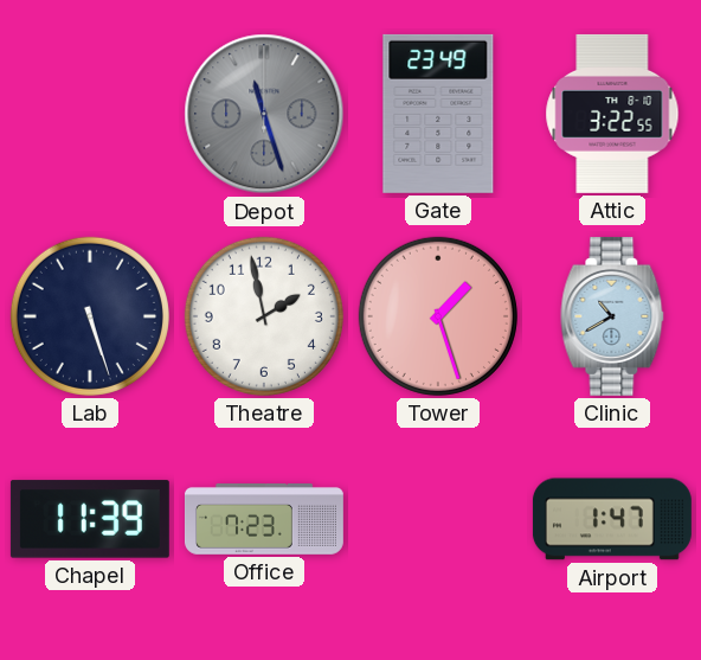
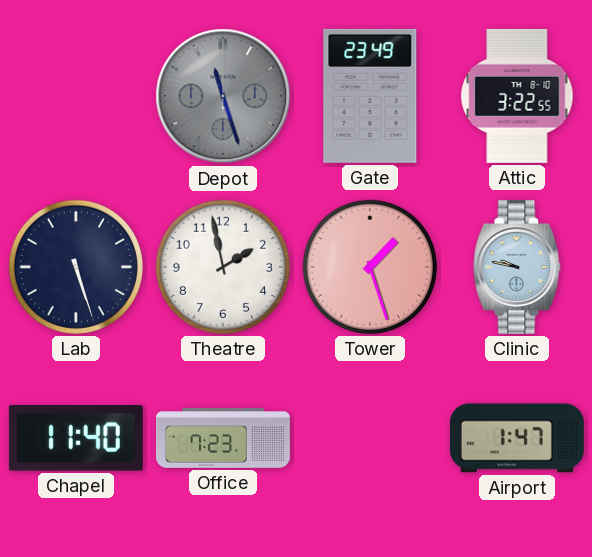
Clinic: 10:40 -> 9:47 (517, 267)
Chapel: 11:39 -> 11:40 (76, 438)
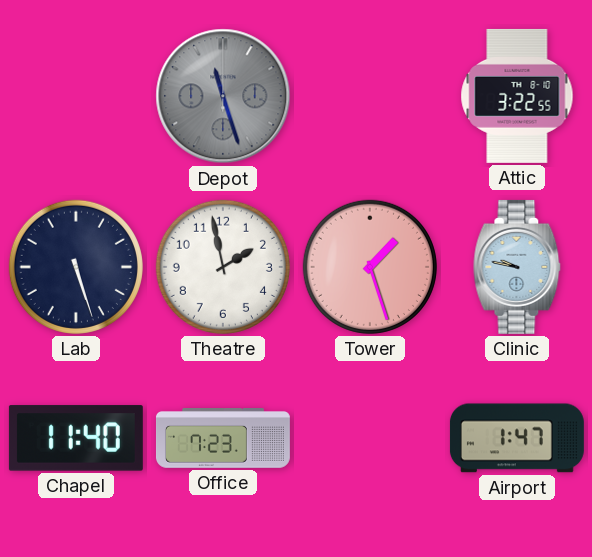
Gate: 23:49 -> none (370, 96)
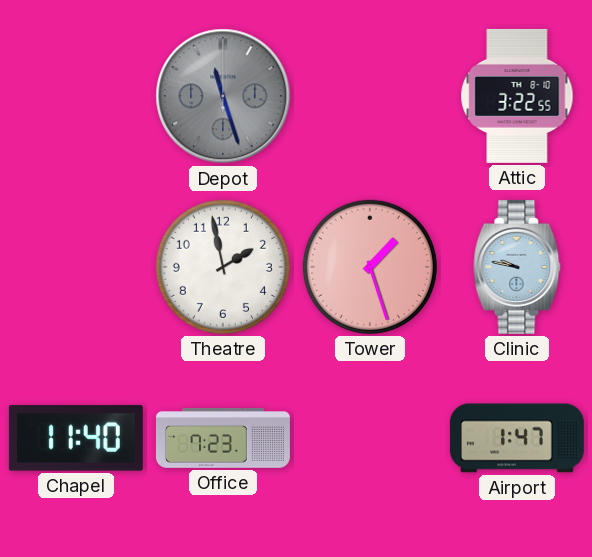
Lab: 5:27 -> none (76, 267)
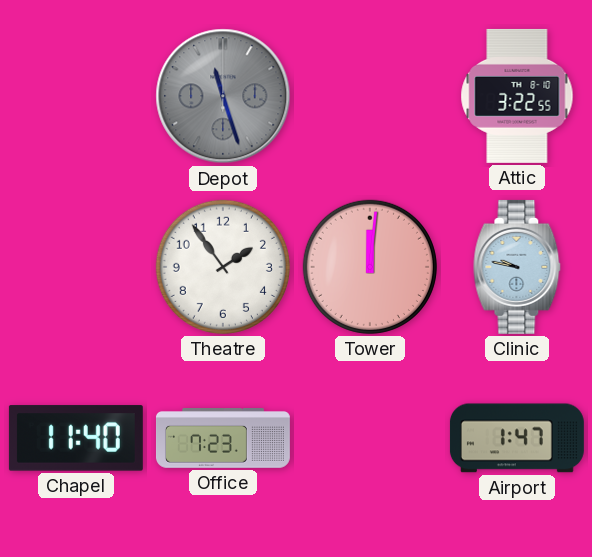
Theatre: 1:58 -> 1:54 (223, 267)
Tower: 1:27 -> 12:01 (370, 267)
